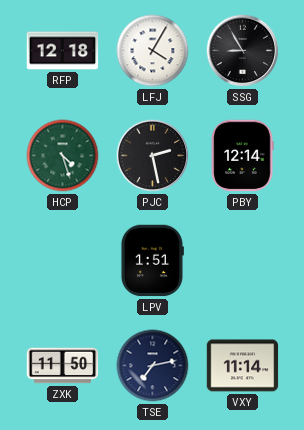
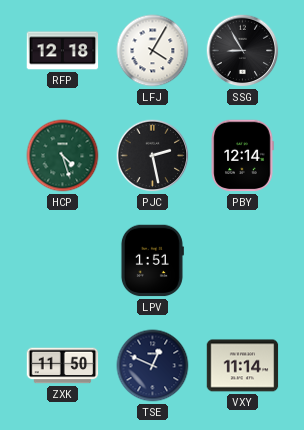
TSE: 7:13 -> 12:49 (153, 366)
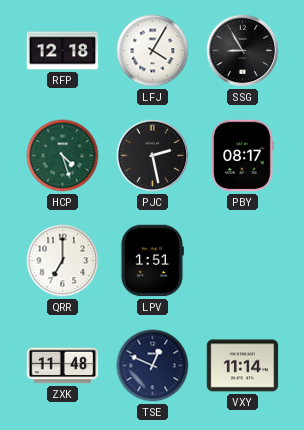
PBY: 12:14 -> 08:17 (242, 156)
QRR: none -> 7:00 (63, 261)
ZXK: 11:50 -> 11:48 (63, 366)
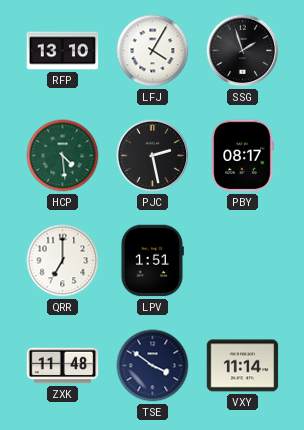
RFP: 12:18 -> 13:10 (63, 51)
SSG: 8:55 -> 1:57 (243, 51)
HCP: 4:27 -> 4:29 (63, 156)
TSE: 12:49 -> 3:51 (153, 366)
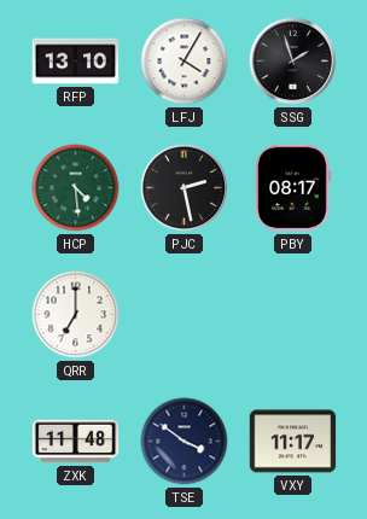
LPV: 1:51 -> none (152, 261)
VXY: 11:14 -> 11:17 (293, 442)
